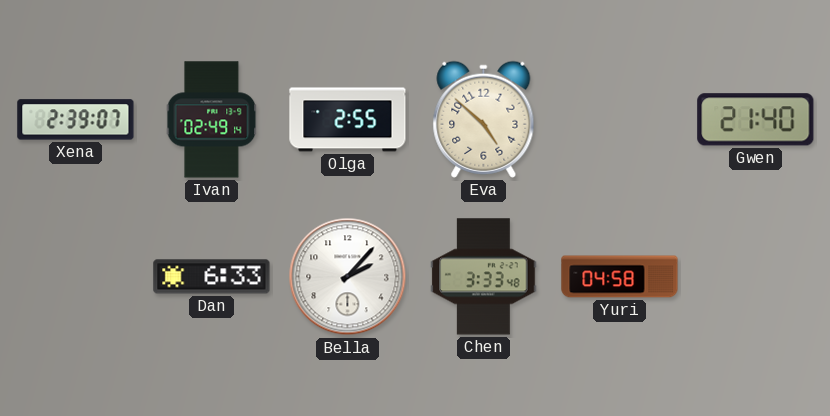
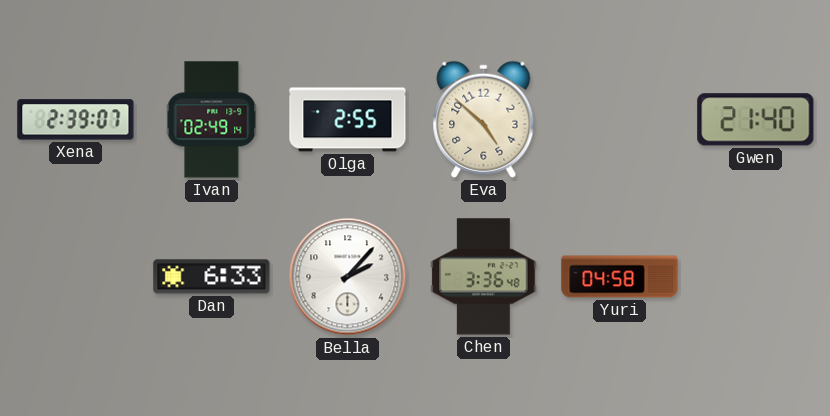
Chen: 3:33 -> 3:36 (484, 277)
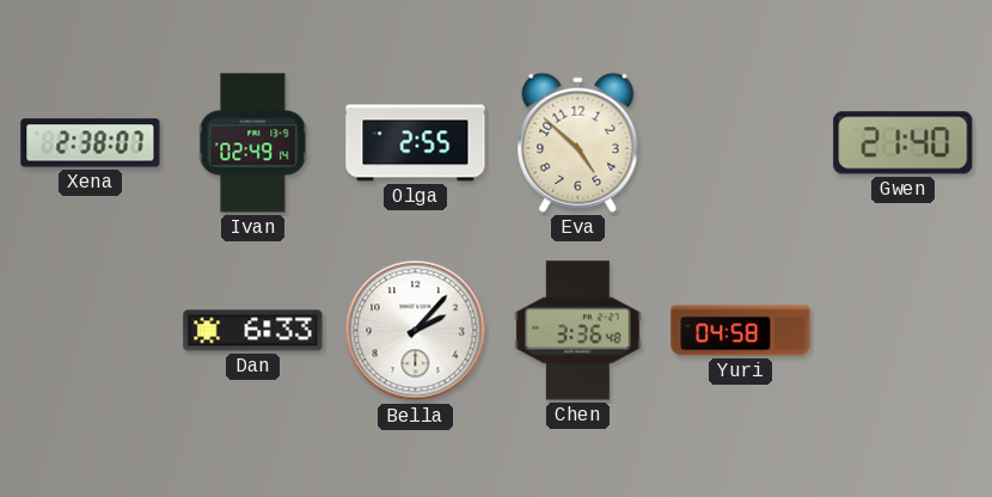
Xena: 2:39 -> 2:38 (91, 143)
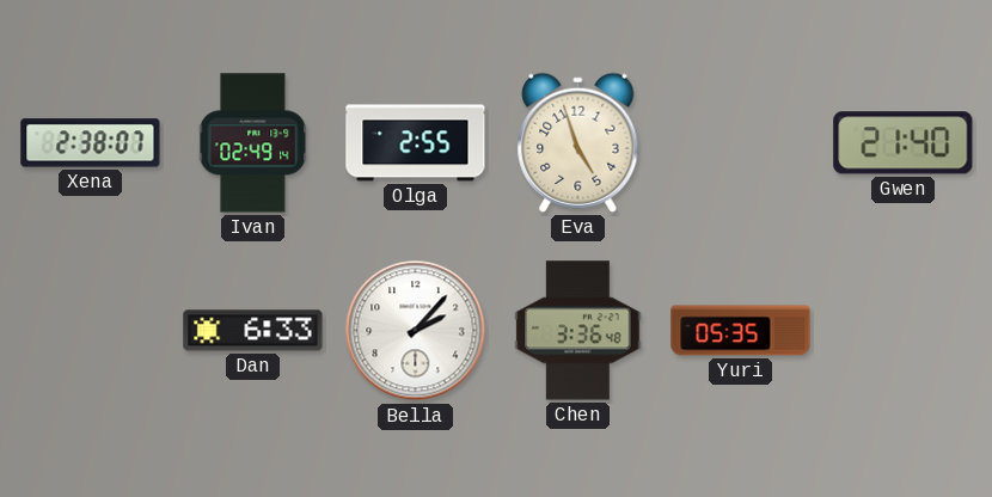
Eva: 4:52 -> 4:57 (578, 142)
Yuri: 04:58 -> 05:35 (741, 331)
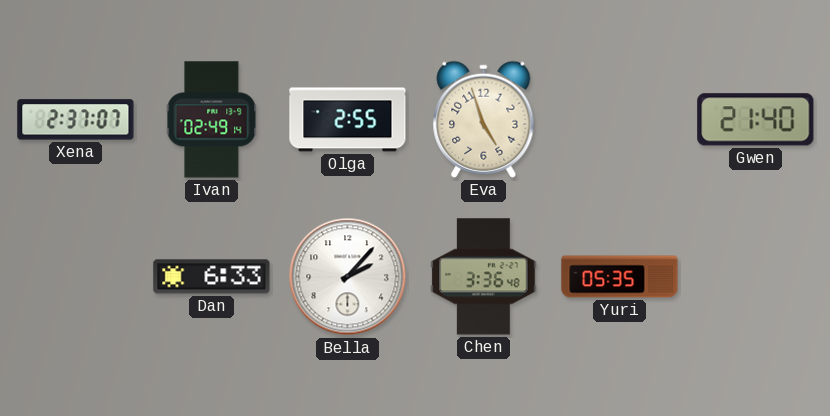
Xena: 2:38 -> 2:37 (76, 120)
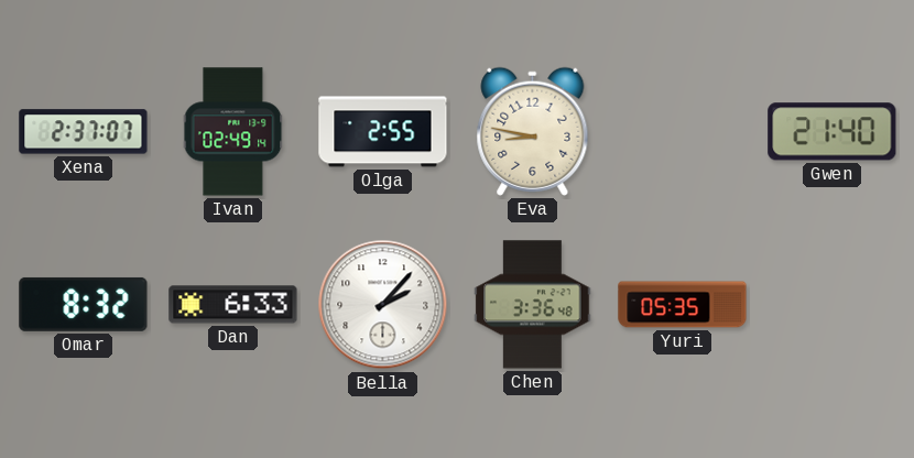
Eva: 4:57 -> 8:47 (533, 131)
Omar: none -> 8:32 (84, 304)
